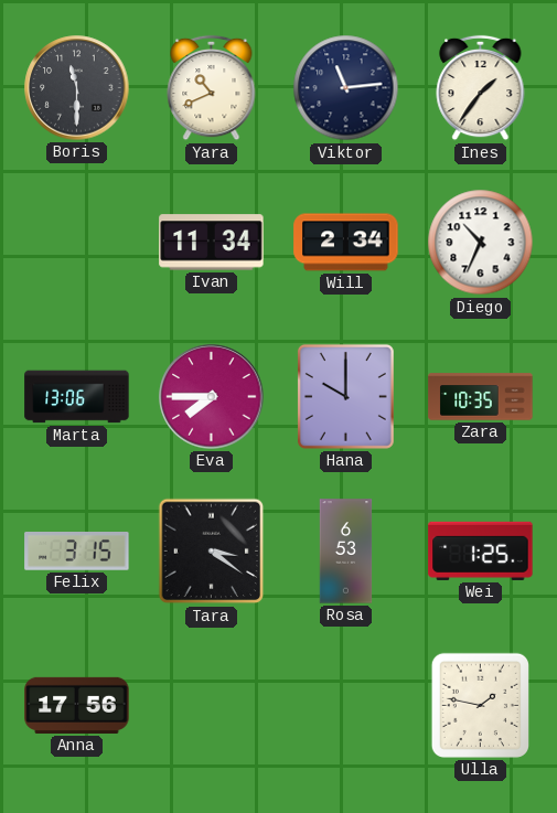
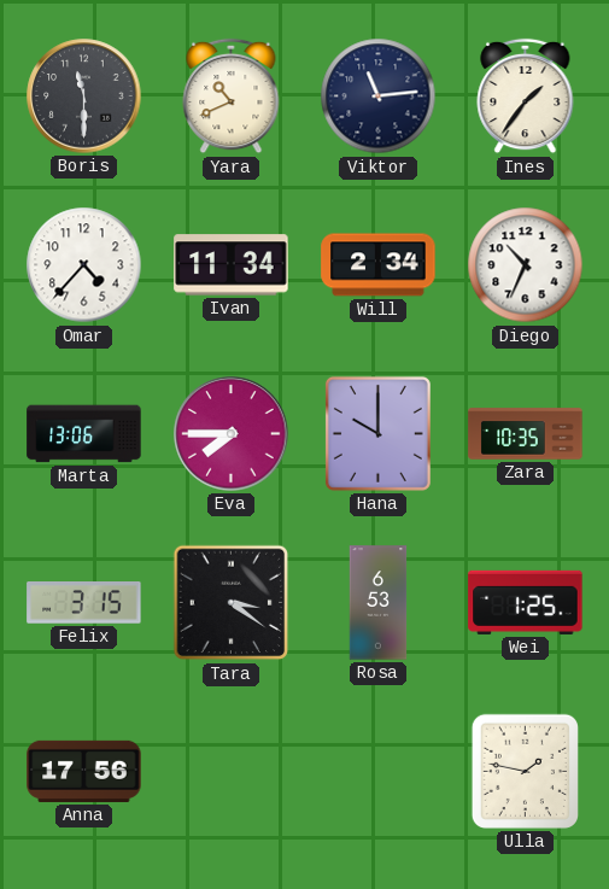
Omar: none -> 4:37 (84, 265)
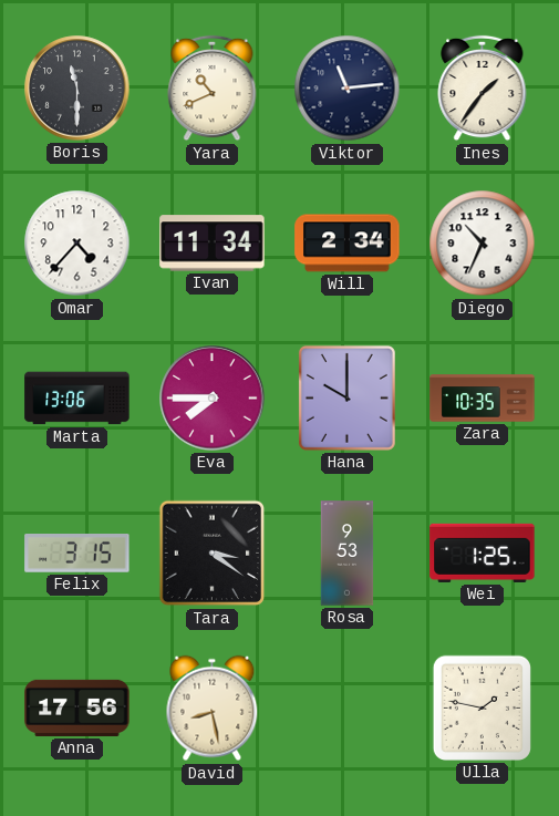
Rosa: 6:53 -> 9:53 (348, 554)
David: none -> 8:28 (213, 709)
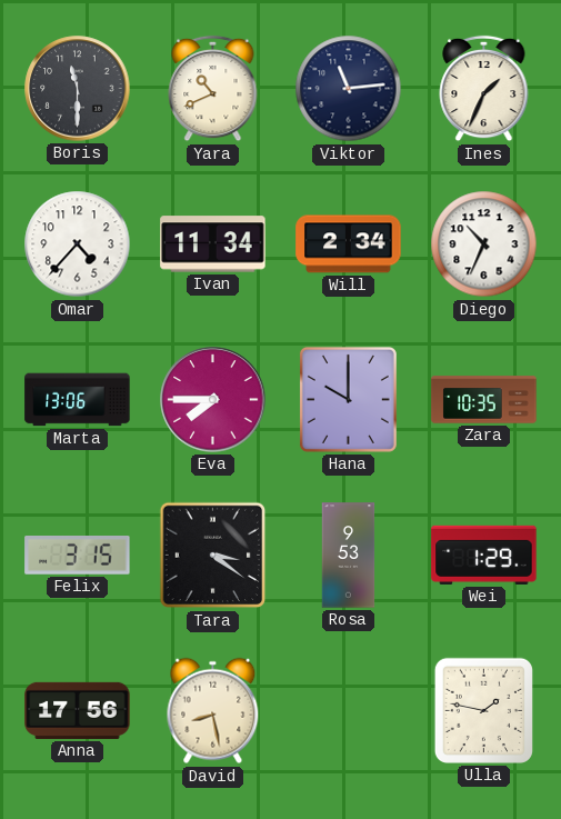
Ines: 1:36 -> 1:34 (484, 89)
Wei: 1:25 -> 1:29 (484, 555)
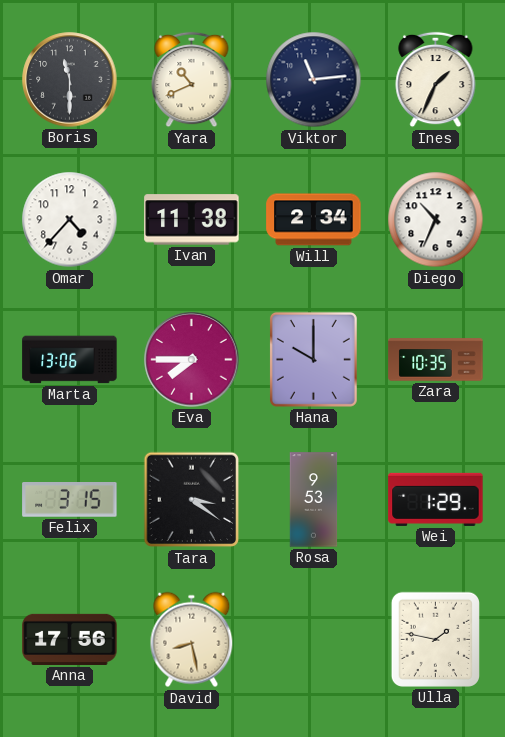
Ivan: 11:34 -> 11:38 (192, 220)
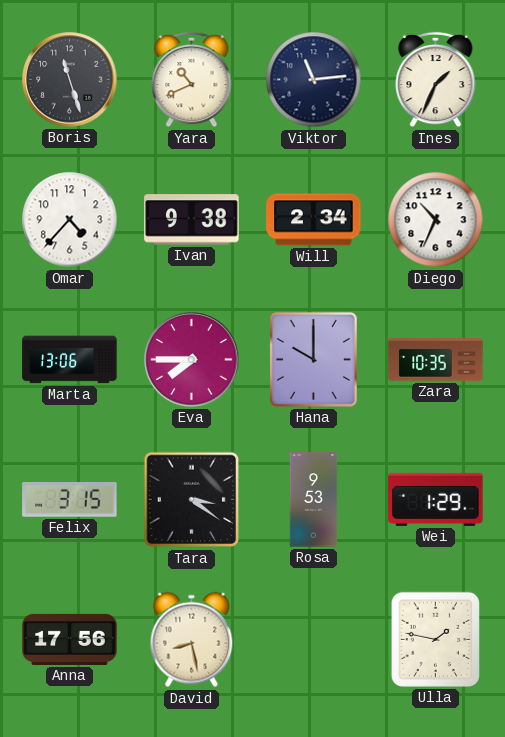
Boris: 11:30 -> 11:27 (70, 80)
Ivan: 11:38 -> 9:38 (192, 220)
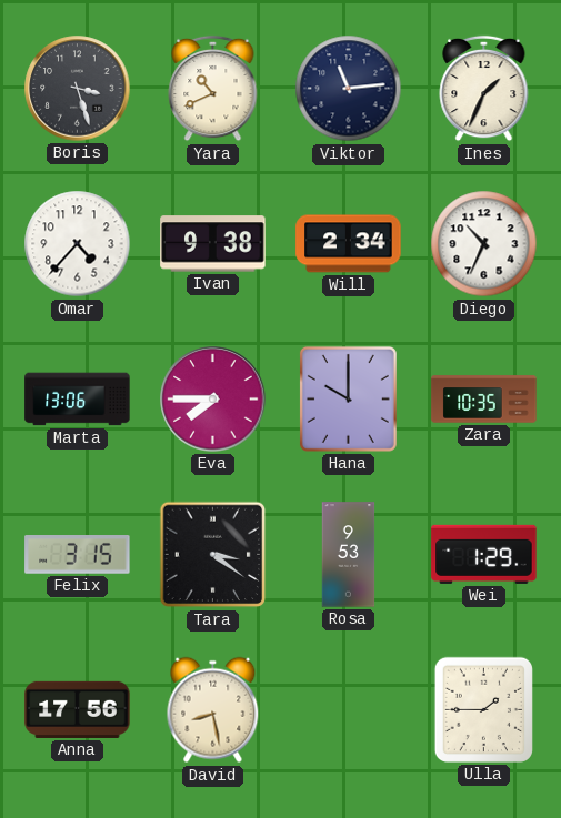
Boris: 11:27 -> 3:27 (78, 89)
Ulla: 1:47 -> 1:45 (483, 709)
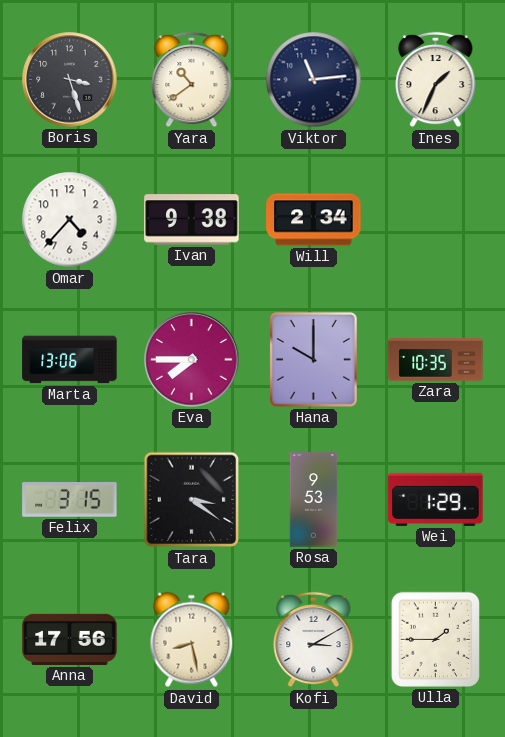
Yara: 10:41 -> 10:39 (192, 80)
Diego: 10:34 -> none (484, 244)
Kofi: none -> 3:10 (314, 640)
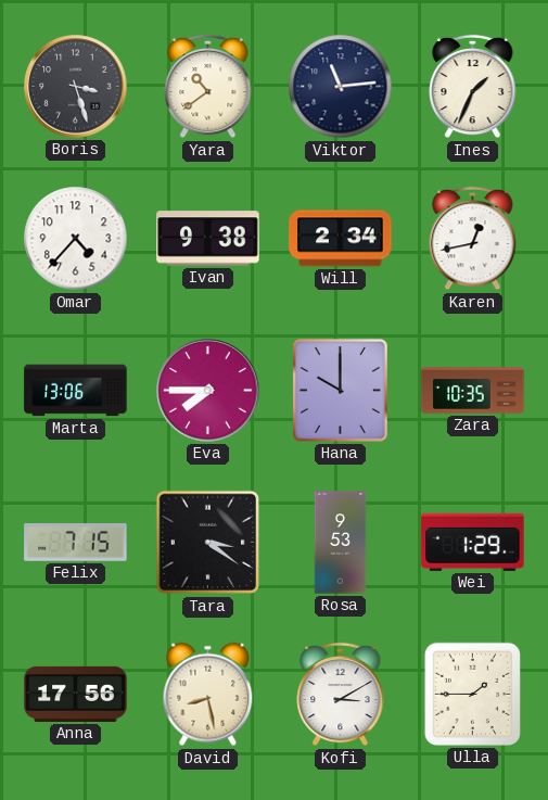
Karen: none -> 12:43 (473, 239)
Felix: 3:15 -> 7:15 (76, 543)
